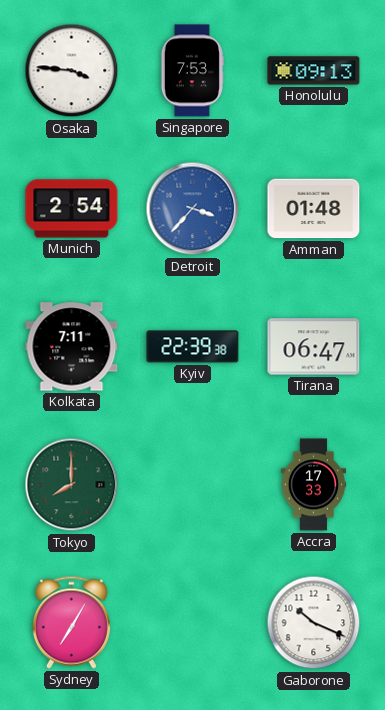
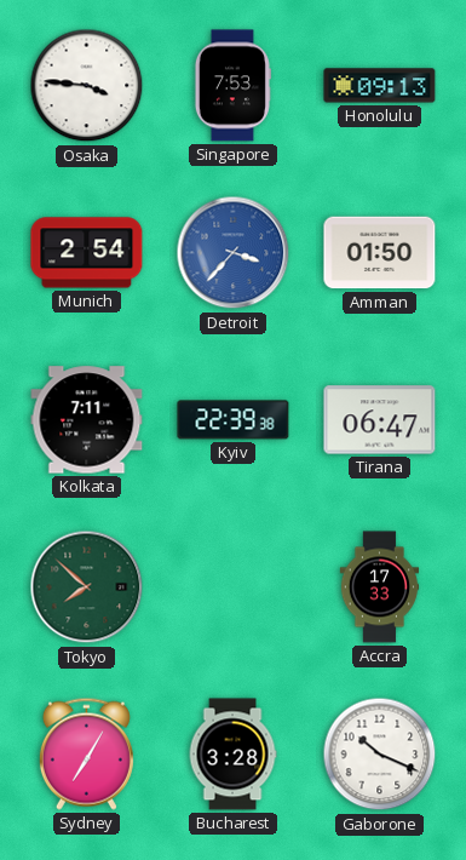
Amman: 01:48 -> 01:50 (380, 253)
Tokyo: 8:00 -> 7:52 (87, 587)
Bucharest: none -> 3:28 (232, 755)
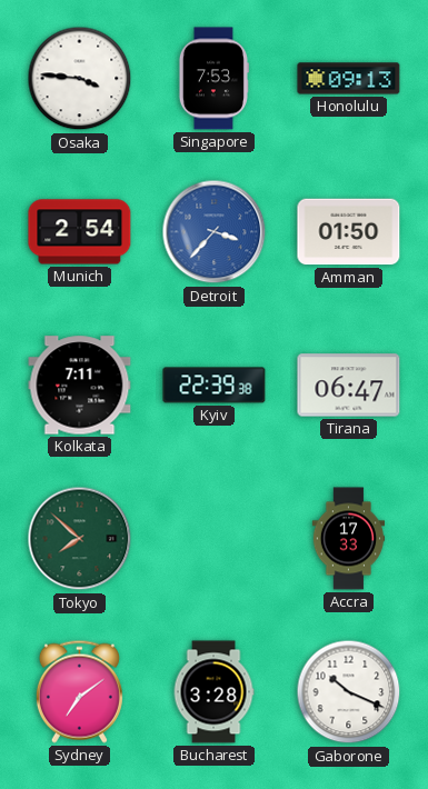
Sydney: 7:05 -> 7:09 (79, 691)
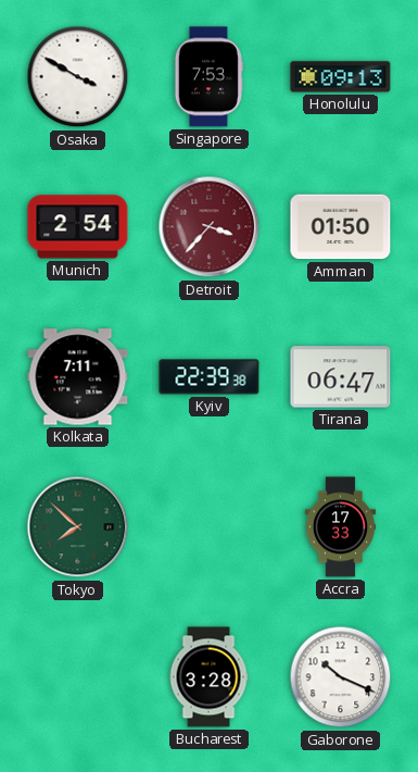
Osaka: 3:46 -> 3:50 (78, 77)
Detroit dial: blue -> burgundy (210, 227)
Sydney: 7:09 -> none (79, 691)
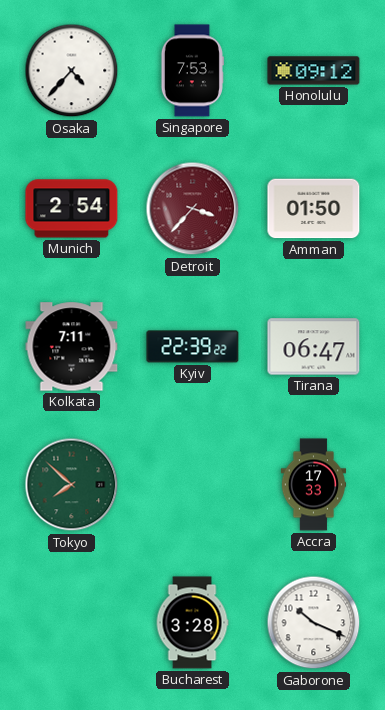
Osaka: 3:50 -> 4:37 (72, 71)
Honolulu: 09:13 -> 09:12 (314, 71)
Kyiv: 22:39:38 -> 22:39:22 (193, 347)
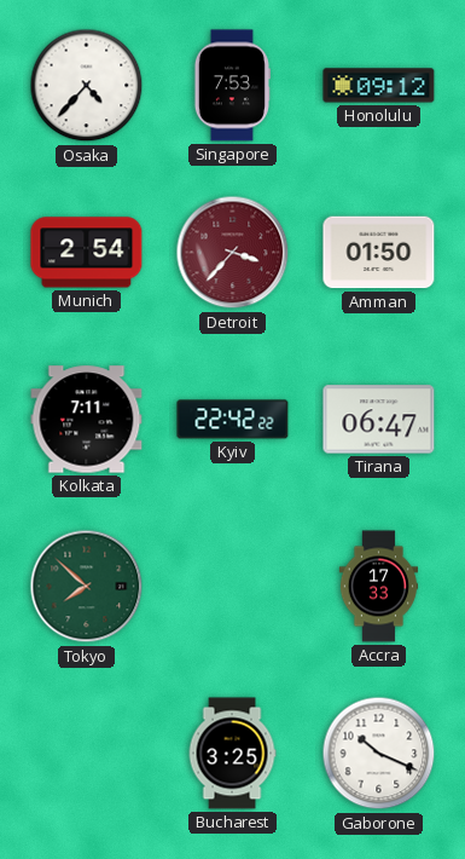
Kyiv: 22:39 -> 22:42 (233, 420)
Bucharest: 3:28 -> 3:25 (232, 754)
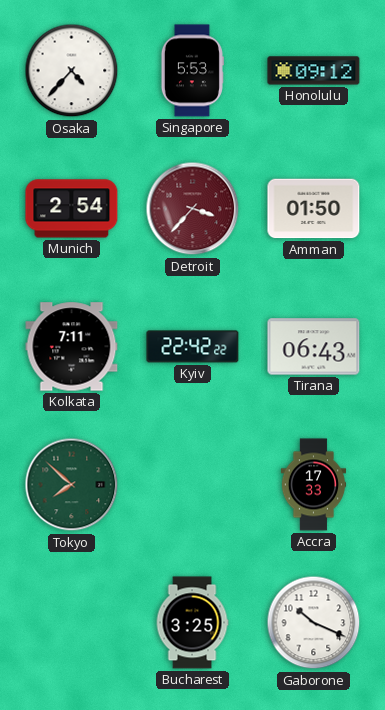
Singapore: 7:53 -> 5:53 (192, 71)
Tirana: 06:47 -> 06:43 (314, 347)
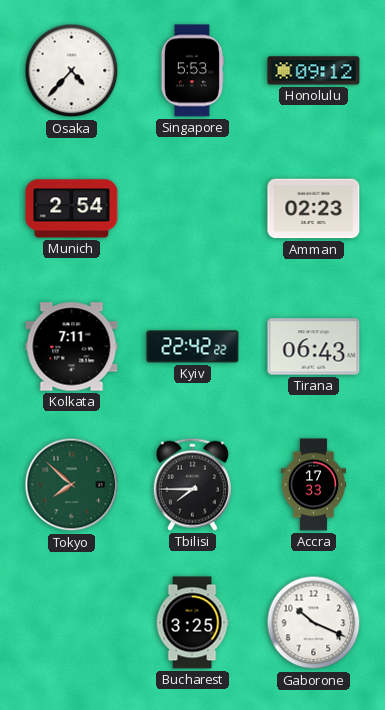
Detroit: 3:37 -> none (193, 209)
Amman: 01:50 -> 02:23 (314, 209)
Tbilisi: none -> 7:45 (192, 484)
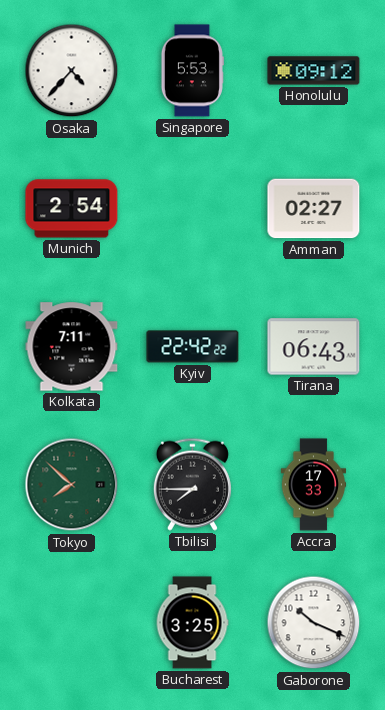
Amman: 02:23 -> 02:27 (314, 209)
